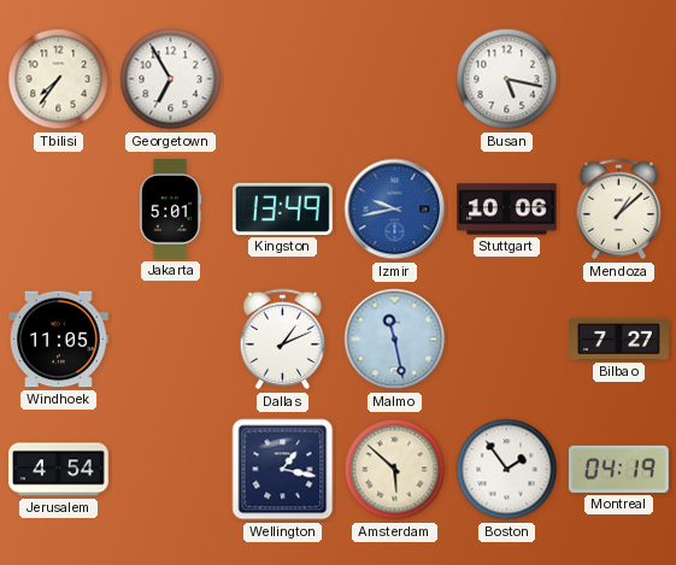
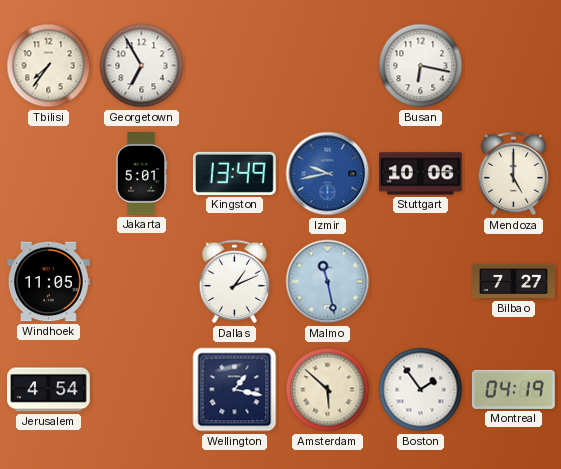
Busan: 5:17 -> 6:17 (421, 66)
Mendoza: 1:08 -> 5:00 (514, 174)
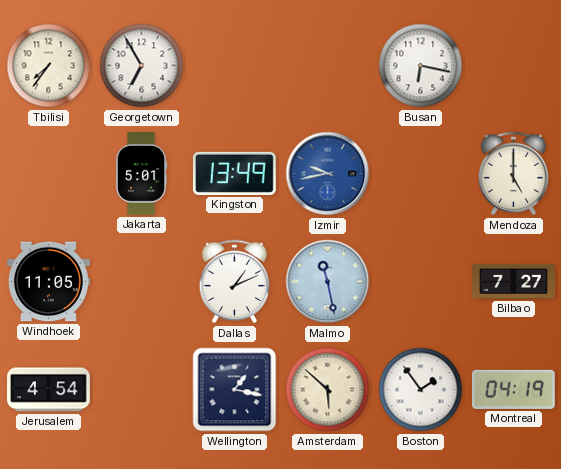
Stuttgart: 10:06 -> none (421, 174)
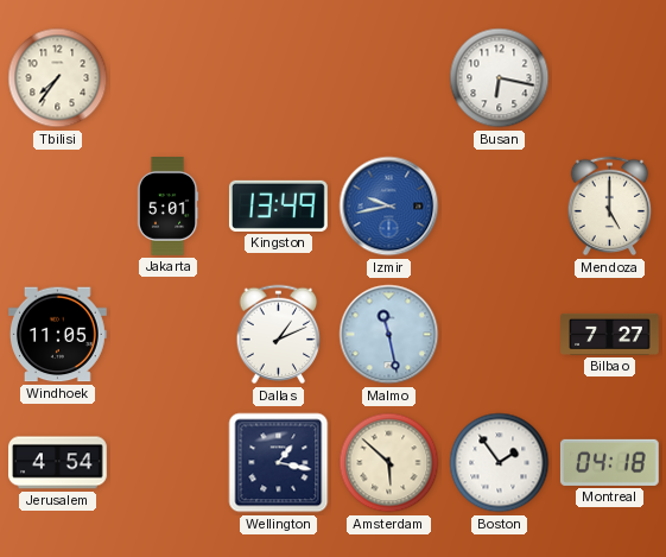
Georgetown: 6:55 -> none (142, 66)
Montreal: 04:19 -> 04:18 (609, 462)
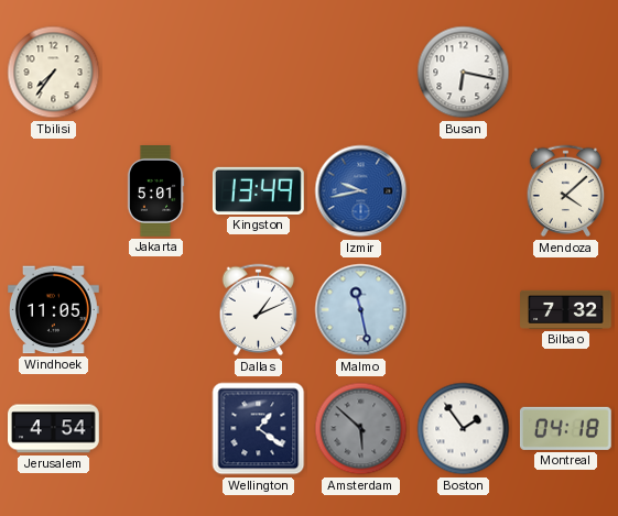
Mendoza: 5:00 -> 4:08 (566, 191)
Bilbao: 7:27 -> 7:32 (566, 309)
Wellington: 1:17 -> 1:21 (259, 429)
Amsterdam dial: cream -> grey (361, 429)
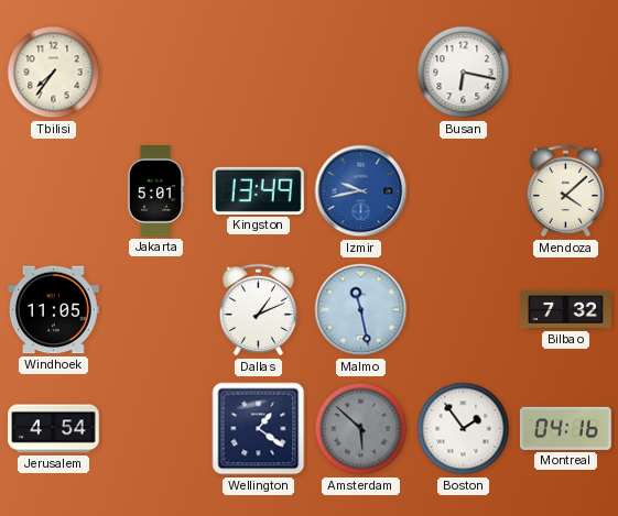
Montreal: 04:18 -> 04:16 (565, 428)
